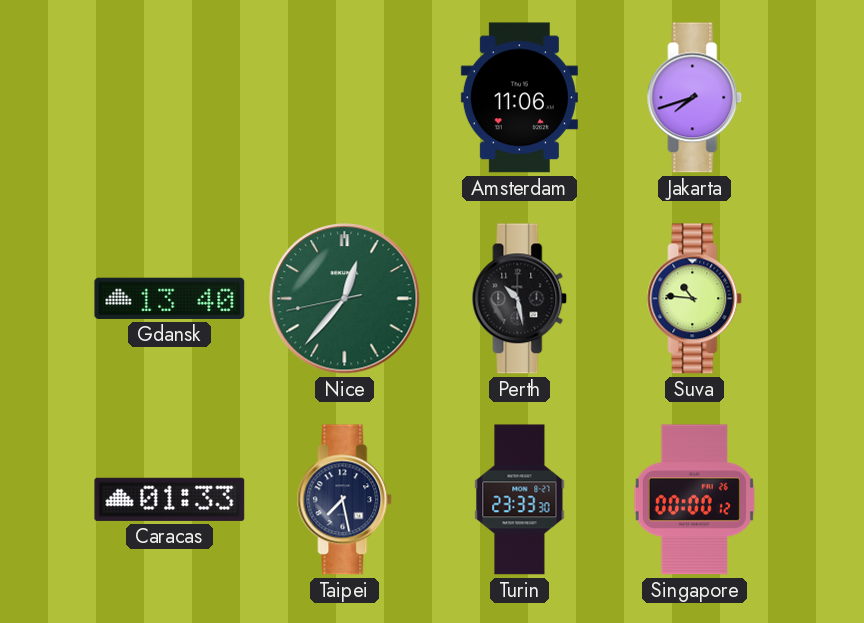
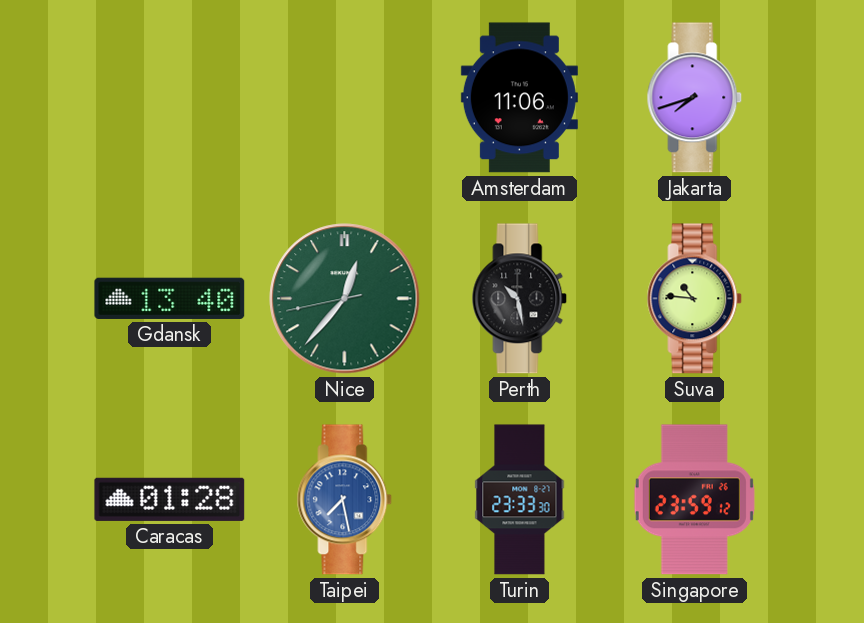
Caracas: 01:33 -> 01:28 (170, 499)
Taipei dial: navy -> blue (345, 500)
Singapore: 00:00 -> 23:59 (694, 500)
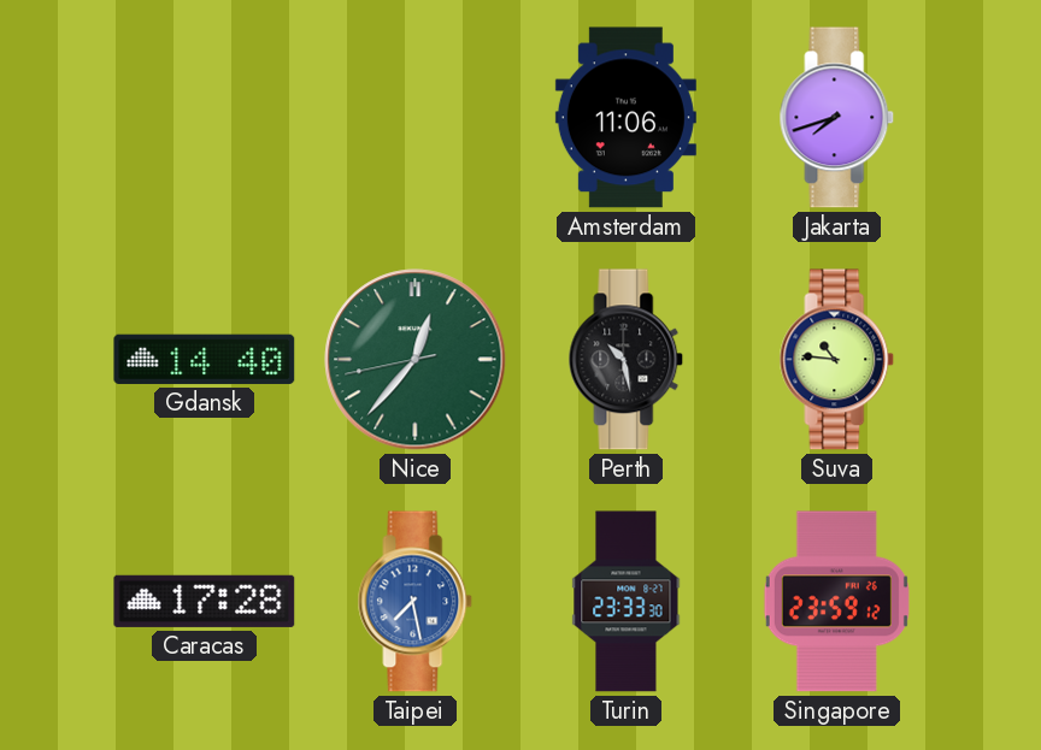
Gdansk: 13:40 -> 14:40 (205, 359)
Caracas: 01:28 -> 17:28 (205, 601)
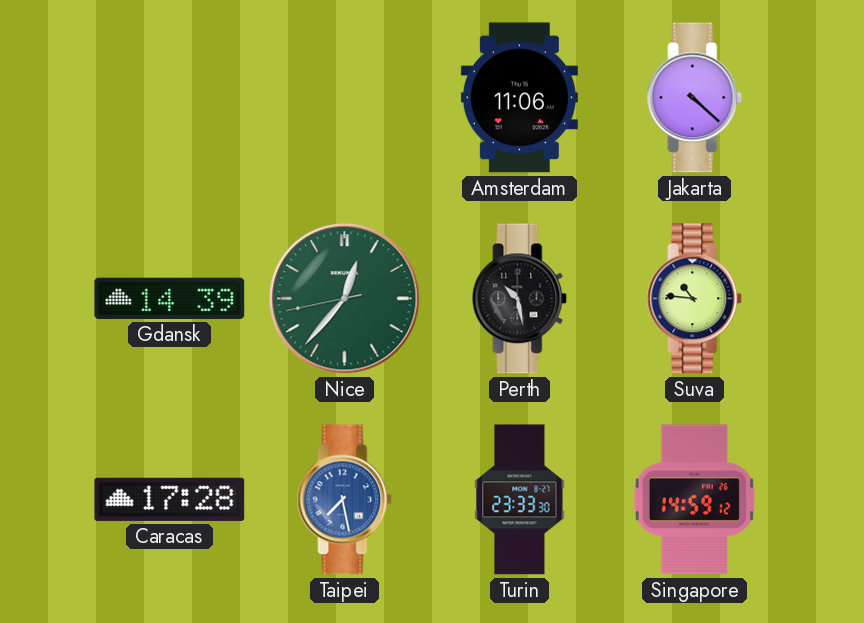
Jakarta: 7:42 -> 4:22 (695, 98)
Gdansk: 14:40 -> 14:39 (170, 298)
Singapore: 23:59 -> 14:59 (694, 500)
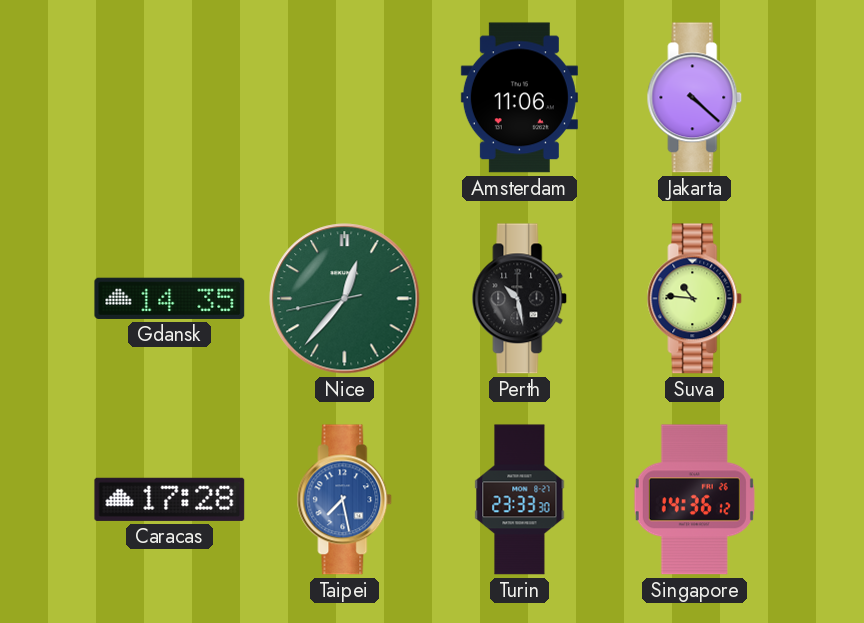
Gdansk: 14:39 -> 14:35 (170, 298)
Singapore: 14:59 -> 14:36 (694, 500)
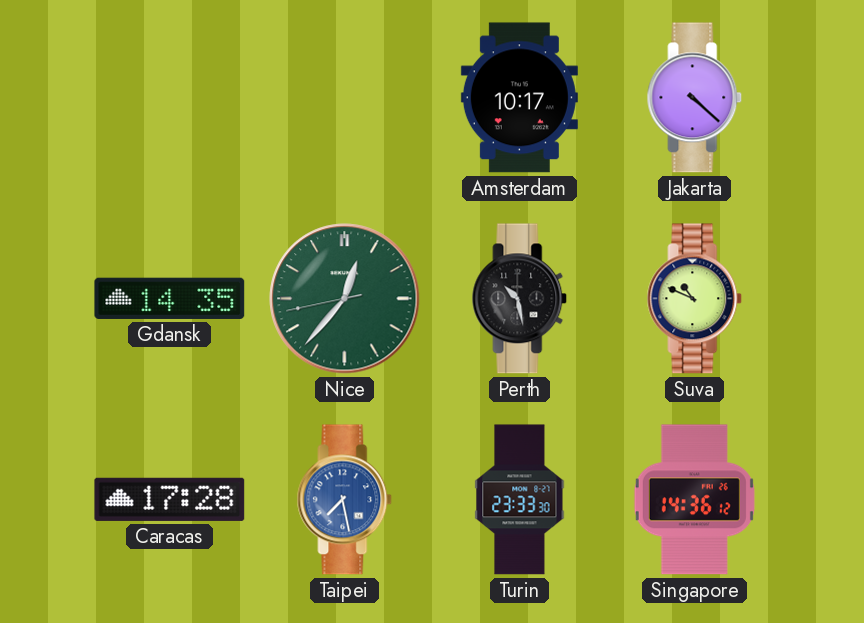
Amsterdam: 11:06 -> 10:17 (519, 98)
Suva: 10:46 -> 10:49 (695, 299)
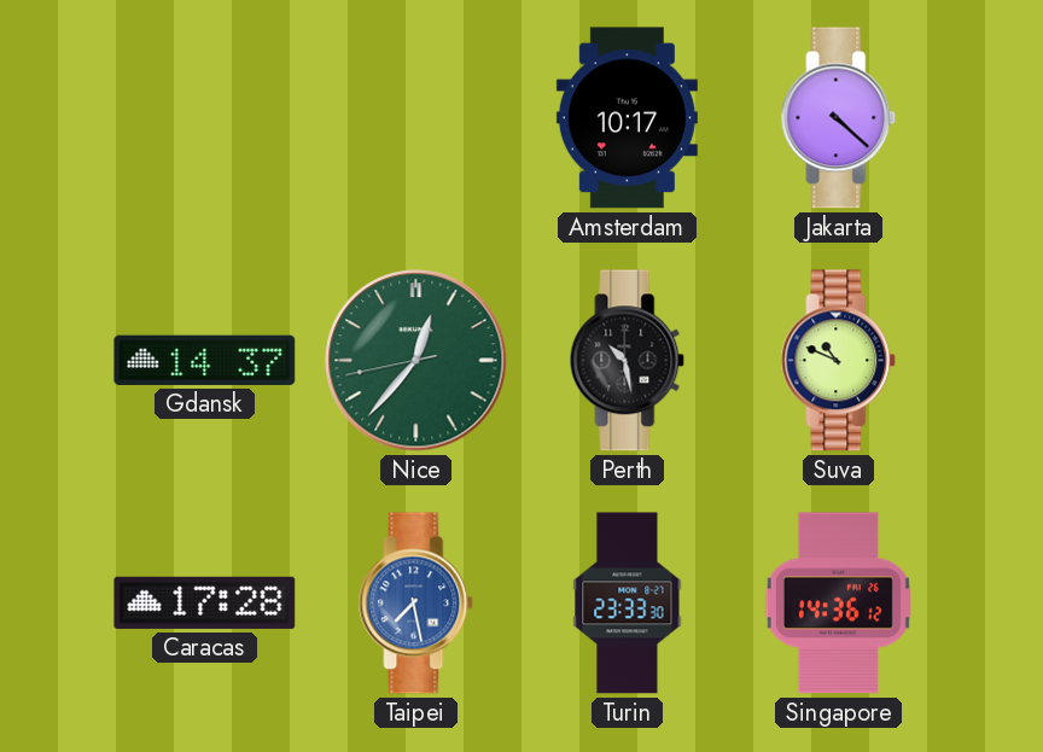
Gdansk: 14:35 -> 14:37 (205, 360)
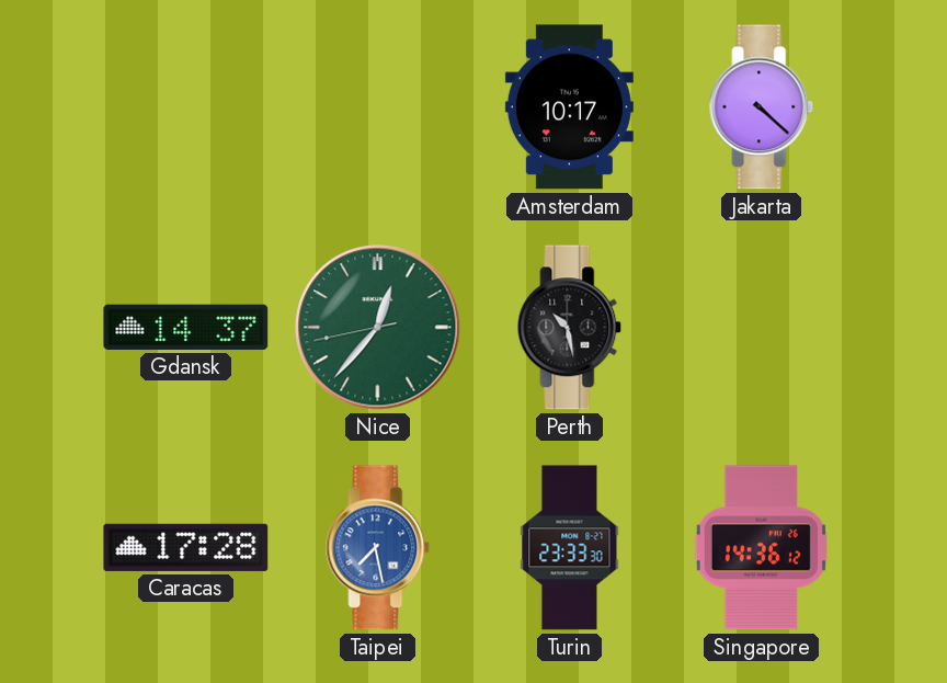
Suva: 10:49 -> none (839, 361)
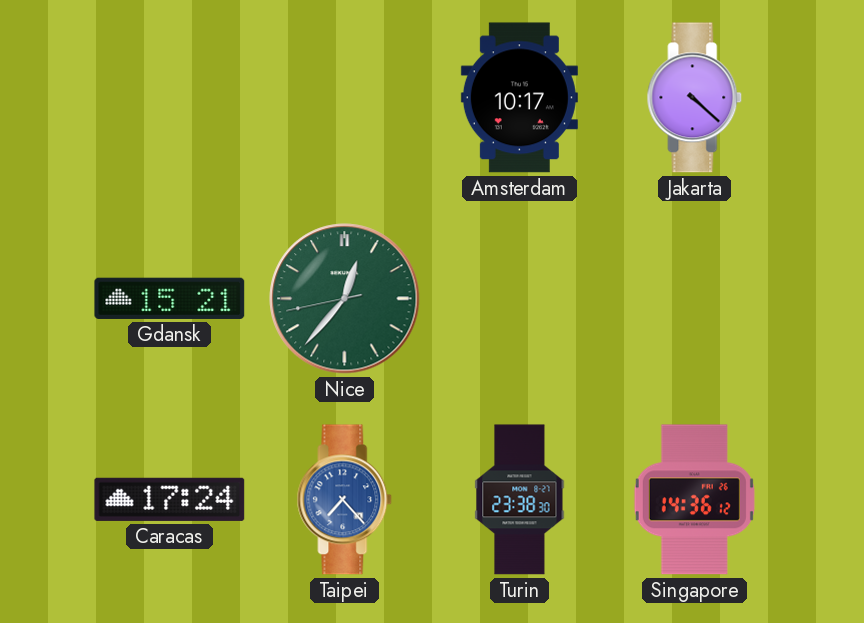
Gdansk: 14:37 -> 15:21 (170, 298)
Perth: 10:28 -> none (570, 328)
Caracas: 17:28 -> 17:24 (170, 499)
Taipei: 7:28 -> 7:23 (345, 500)
Turin: 23:33 -> 23:38 (520, 500)
